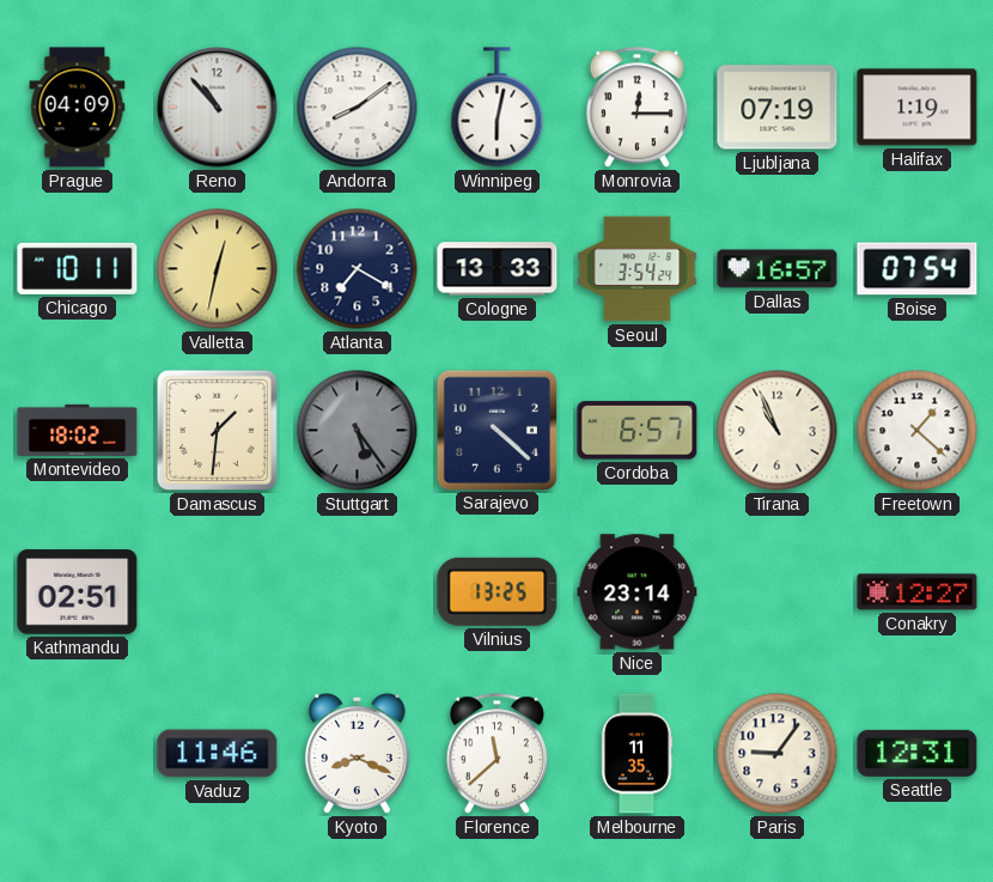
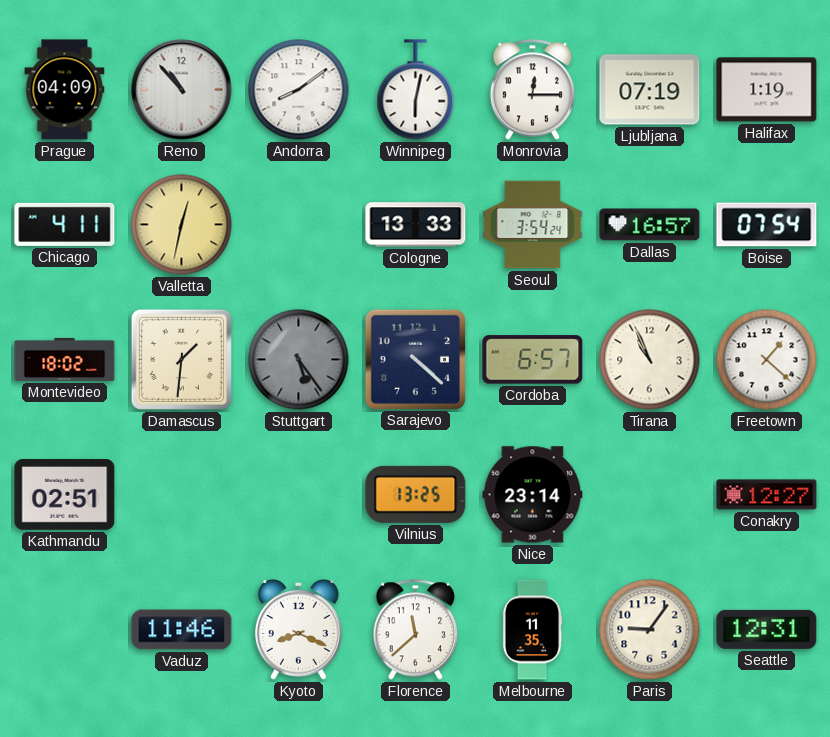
Chicago: 10:11 -> 4:11 (65, 224)
Atlanta: 7:20 -> none (358, 269)
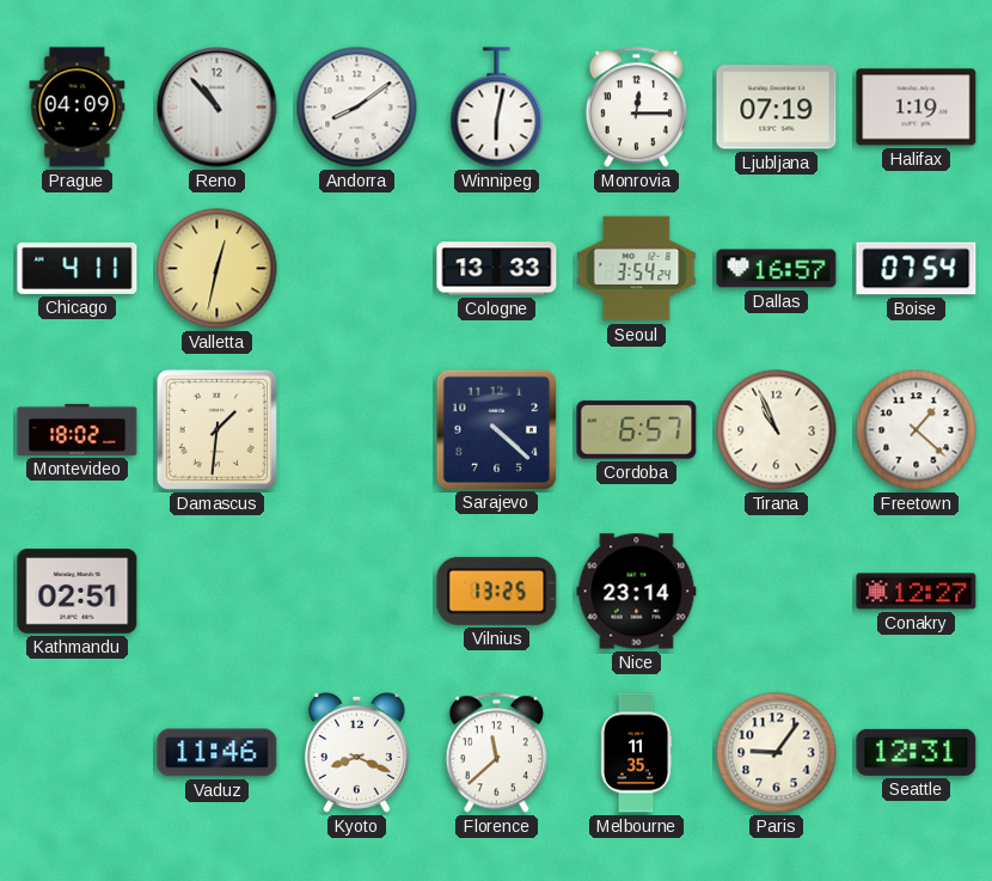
Stuttgart: 5:24 -> none (299, 360)
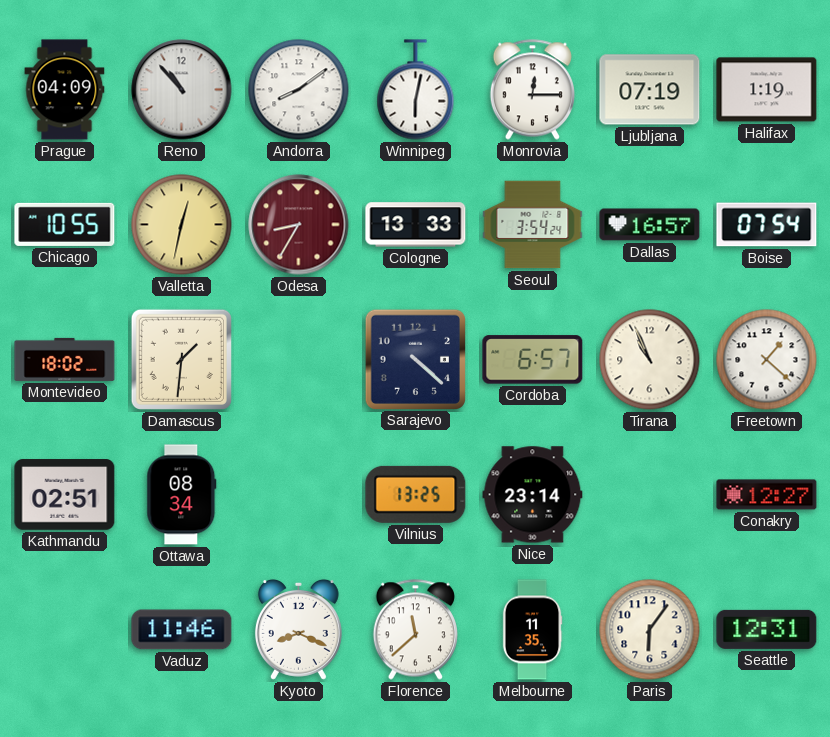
Chicago: 4:11 -> 10:55 (65, 224)
Odesa: none -> 8:35 (299, 225)
Ottawa: none -> 08:34 (182, 495)
Paris: 9:06 -> 6:06 (650, 630)
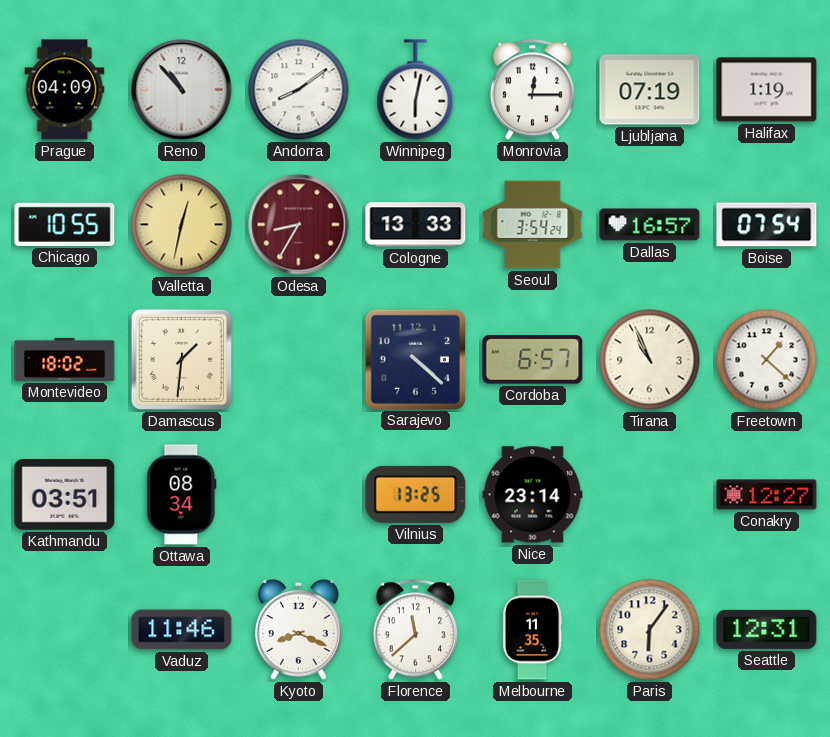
Kathmandu: 02:51 -> 03:51 (65, 495)
